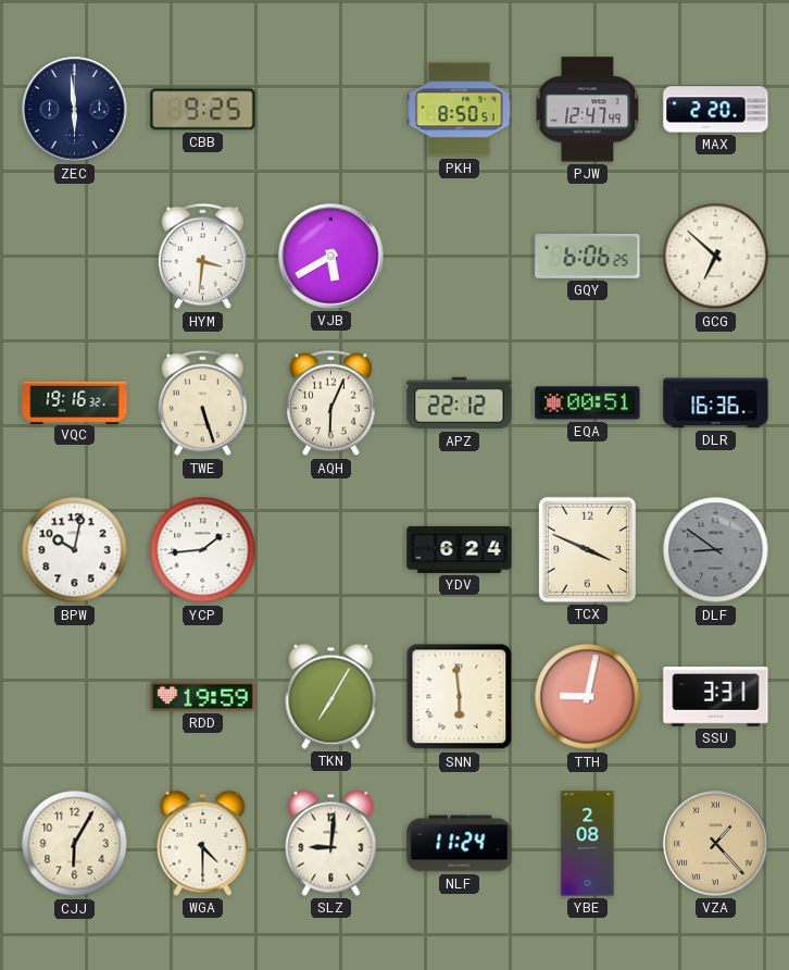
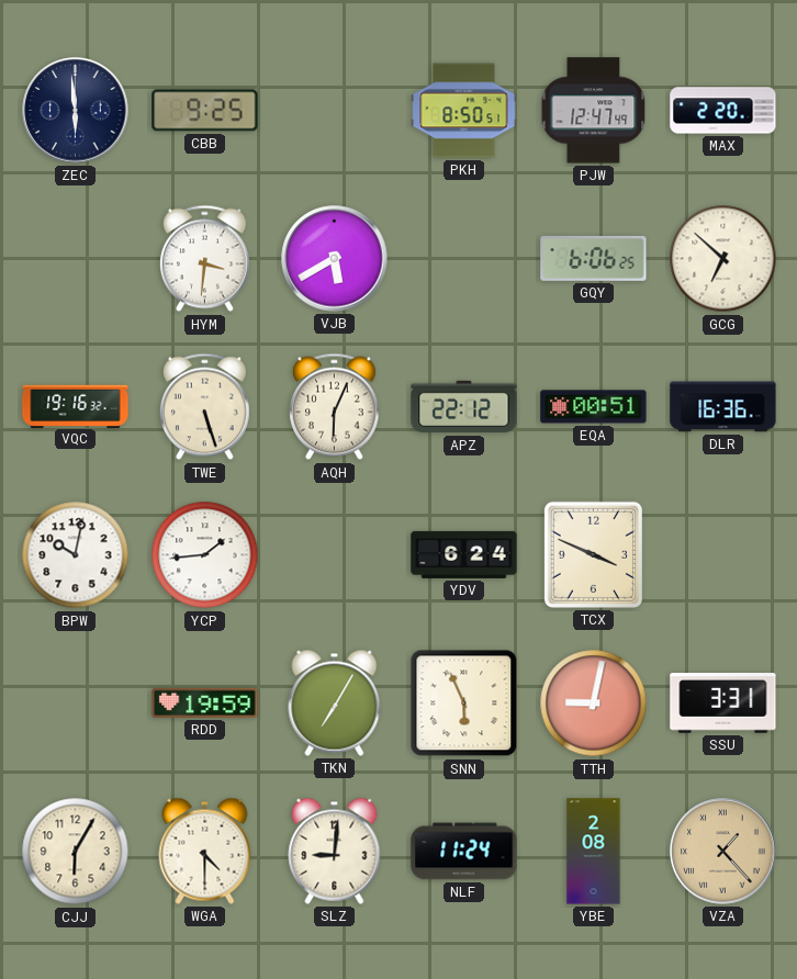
DLF: 8:51 -> none (716, 550)
SNN: 5:59 -> 5:56 (464, 704)
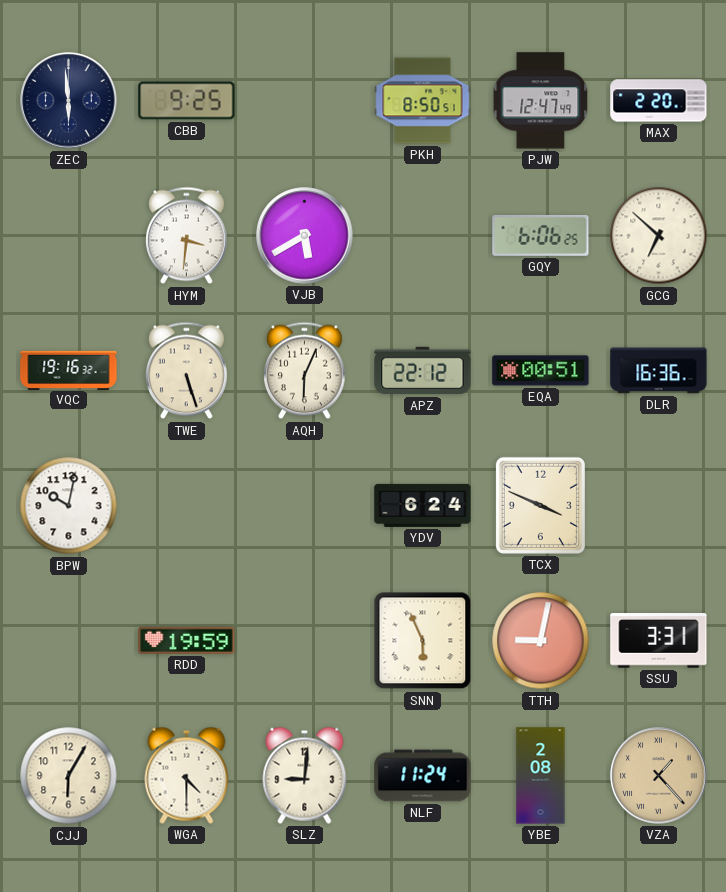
YCP: 1:44 -> none (205, 555)
TKN: 7:05 -> none (335, 702)
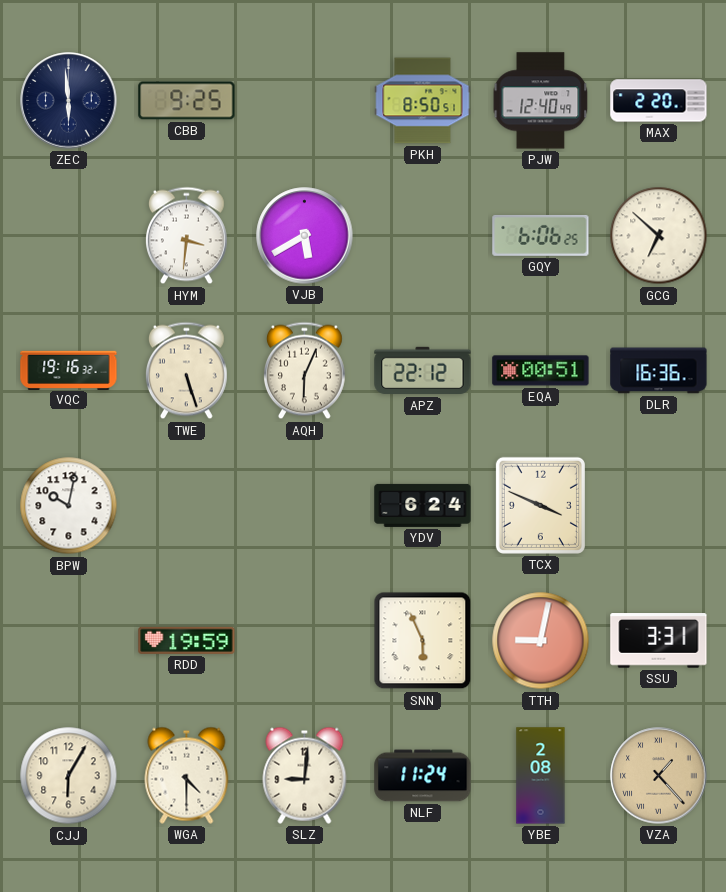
PJW: 12:47 -> 12:40 (541, 101)
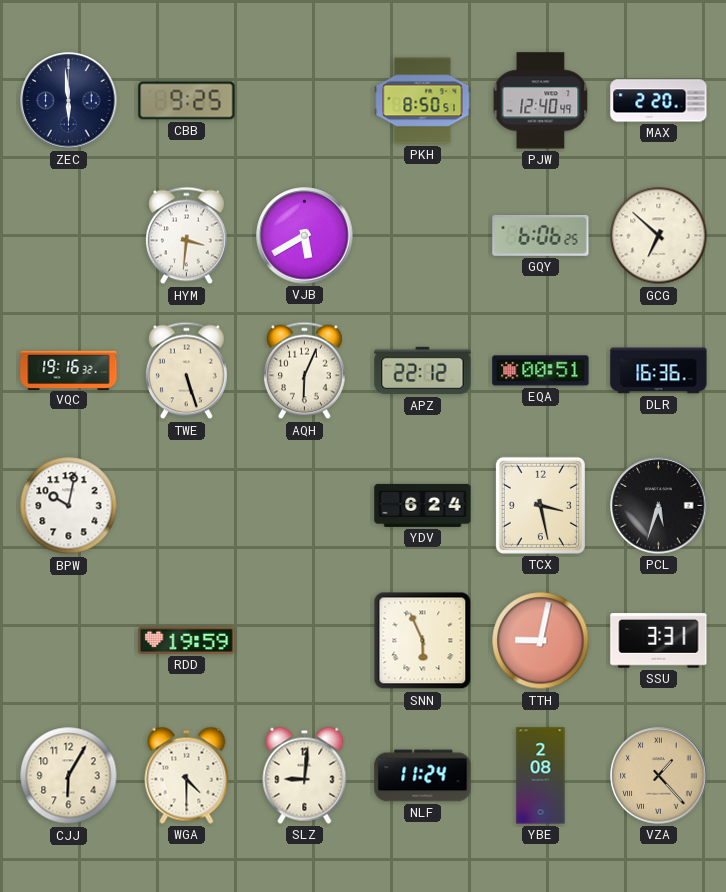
TCX: 3:49 -> 3:28 (540, 505)
PCL: none -> 5:33 (659, 506)
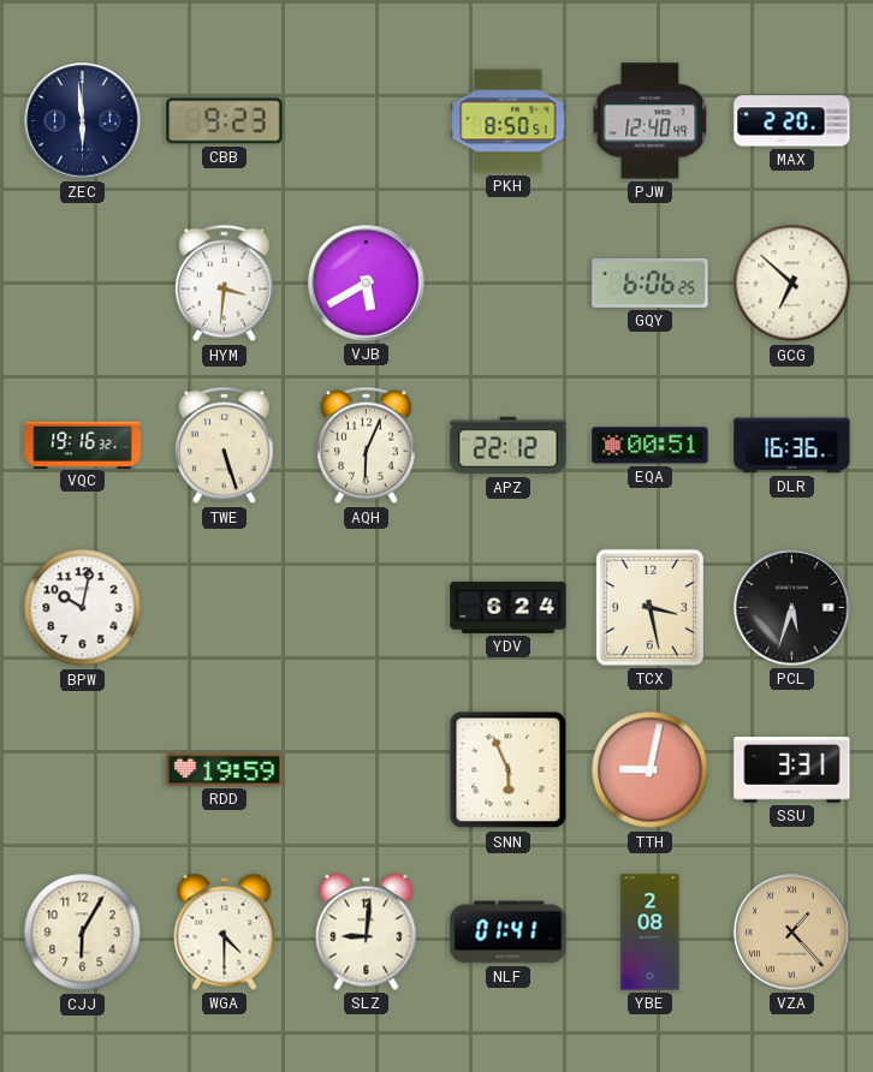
CBB: 9:25 -> 9:23 (225, 121)
NLF: 11:24 -> 01:41 (509, 933)
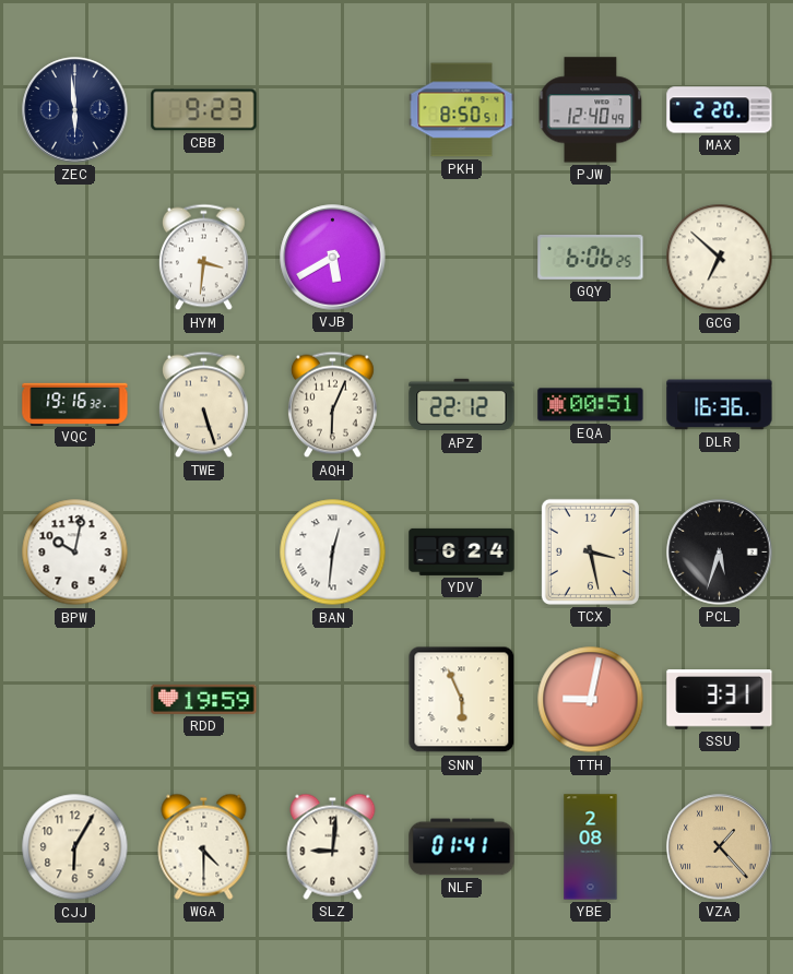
BAN: none -> 12:31 (333, 553)
